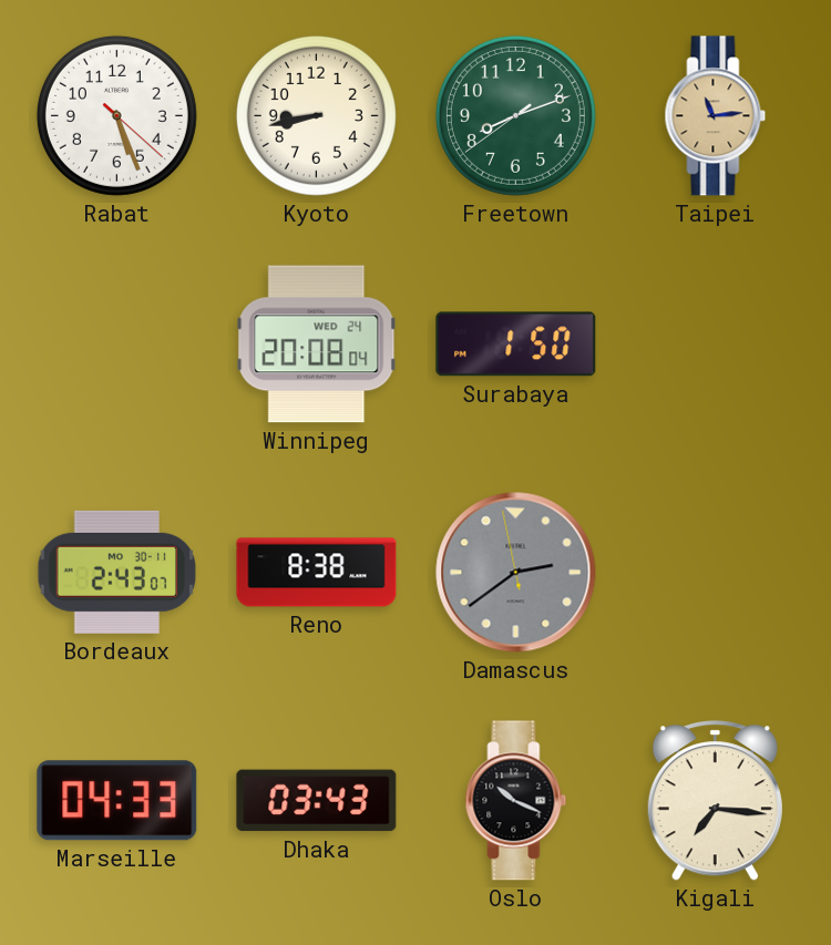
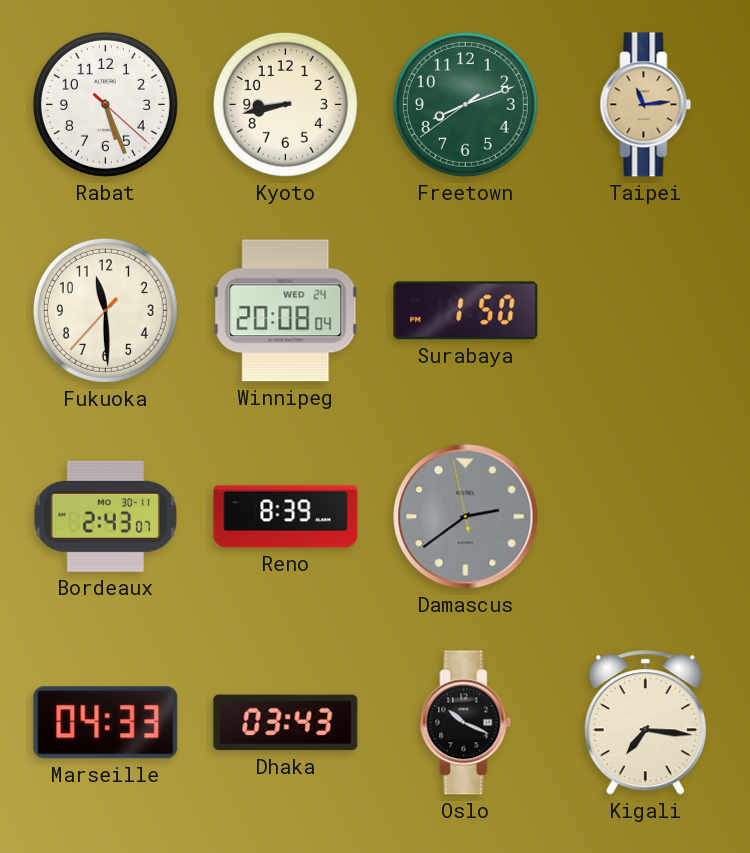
Fukuoka: none -> 11:29 (105, 310)
Reno: 8:38 -> 8:39 (286, 517)
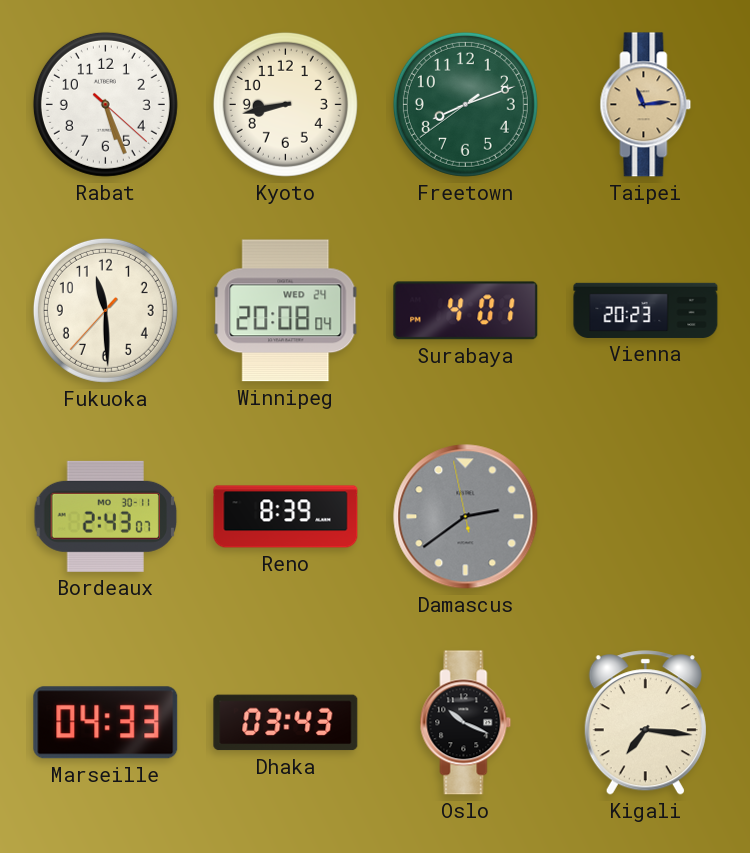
Surabaya: 1:50 -> 4:01 (466, 311)
Vienna: none -> 20:23 (646, 310)
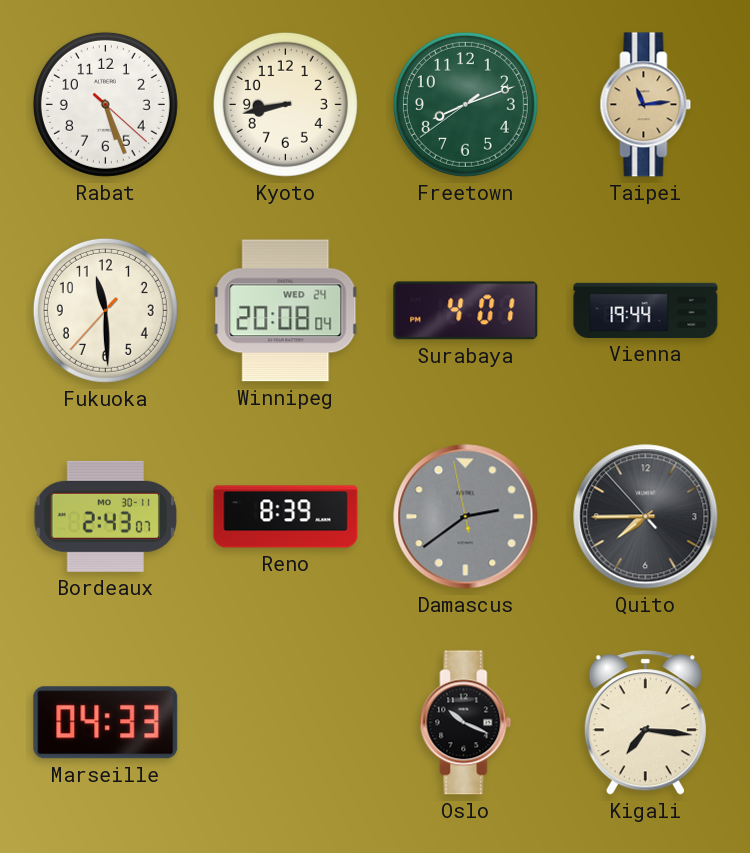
Vienna: 20:23 -> 19:44 (646, 310)
Quito: none -> 7:44 (646, 517)
Dhaka: 03:43 -> none (286, 723)
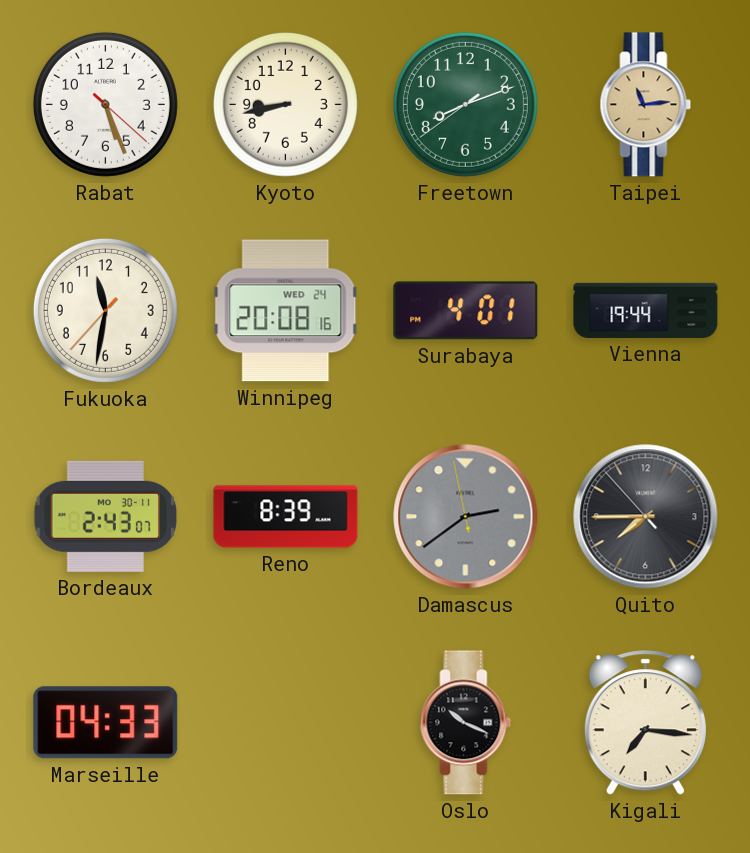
Fukuoka: 11:29 -> 11:31 (105, 310)
Winnipeg: 20:08:04 -> 20:08:16 (286, 311)
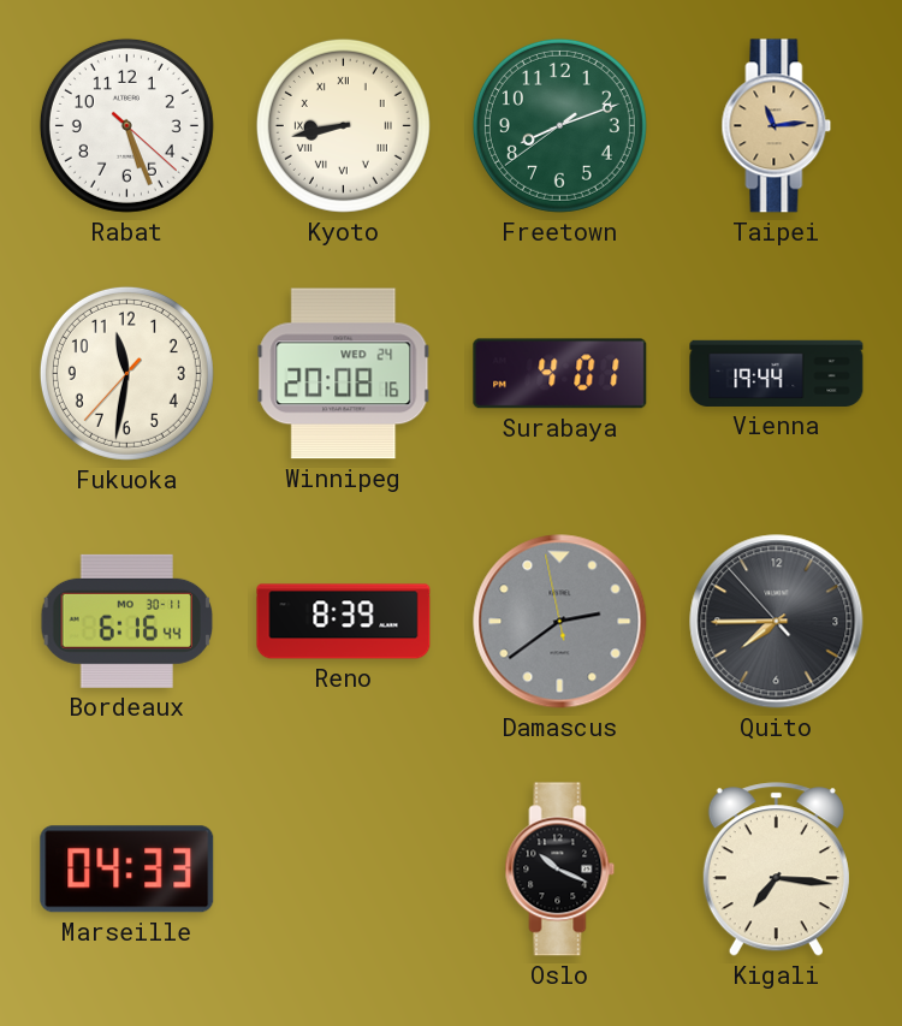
Kyoto numerals: Arabic -> Roman (343, 125)
Bordeaux: 2:43 -> 6:16 (127, 621)
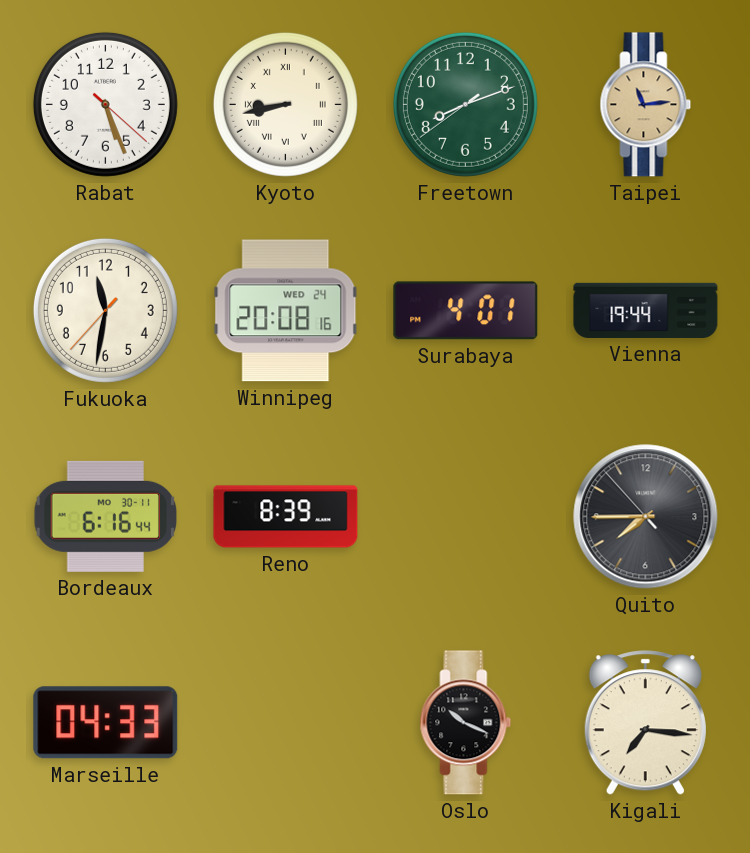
Damascus: 2:38 -> none (560, 622)
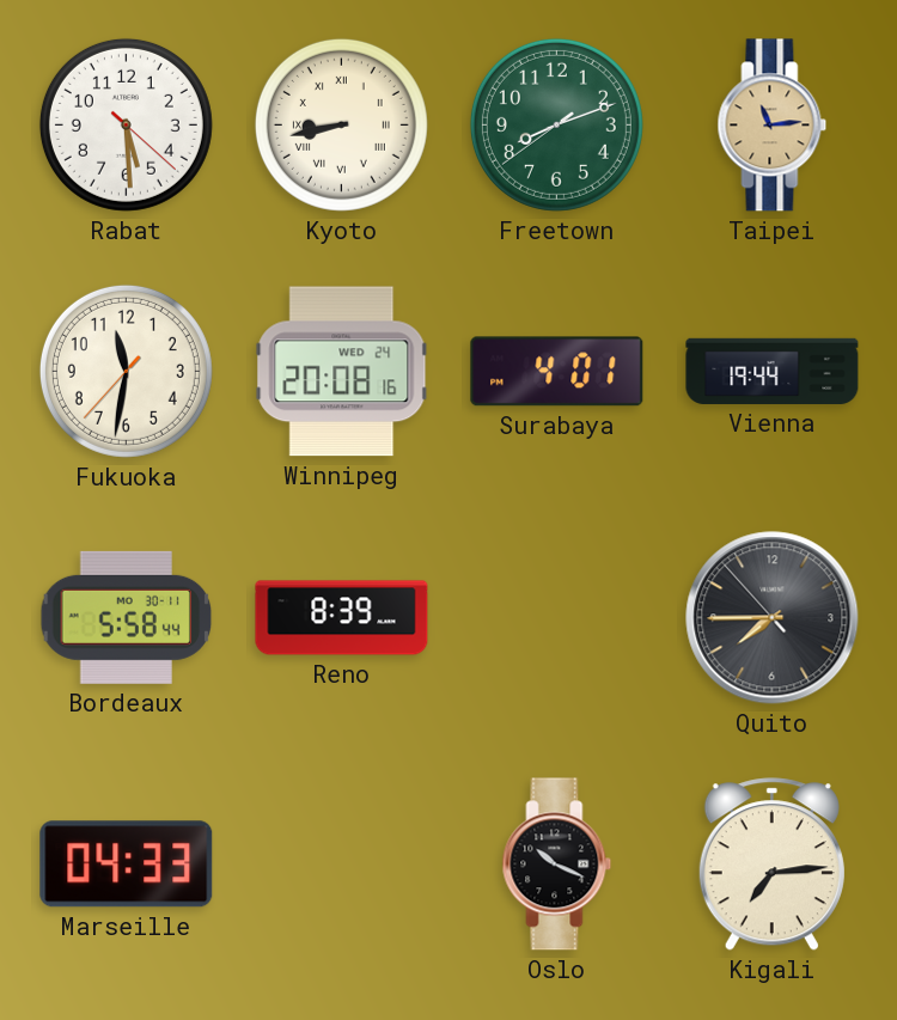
Rabat: 5:26 -> 5:29 (126, 124)
Bordeaux: 6:16 -> 5:58 (127, 617)
Kigali: 7:16 -> 7:14 (771, 865)
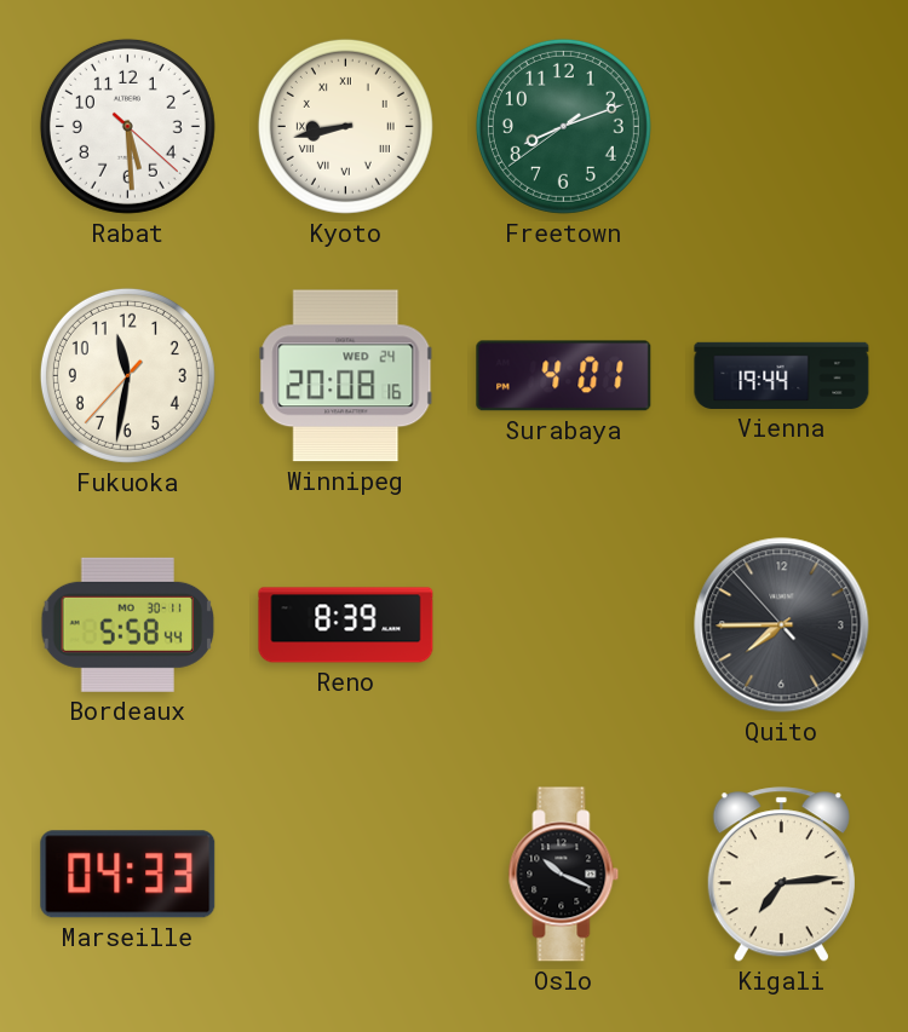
Taipei: 11:14 -> none (773, 126)
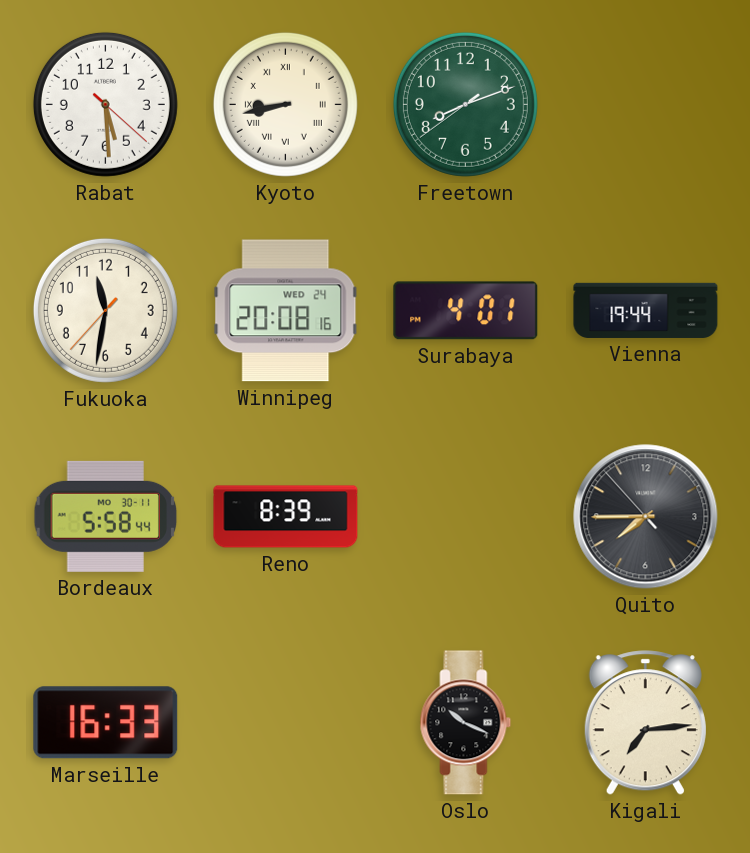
Marseille: 04:33 -> 16:33 (106, 723)
